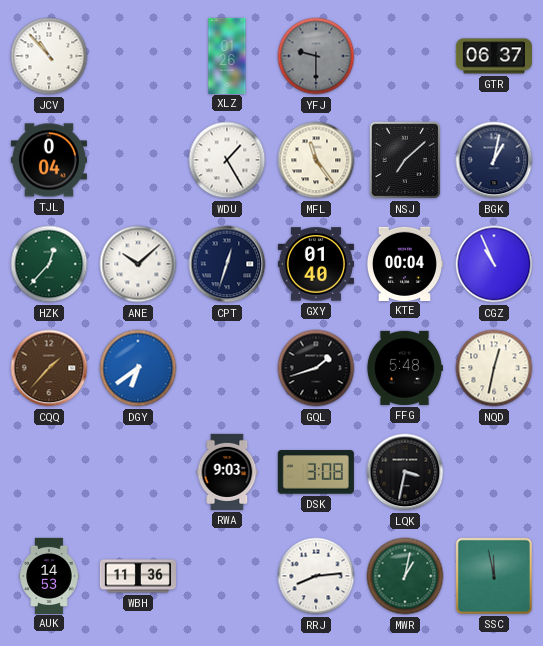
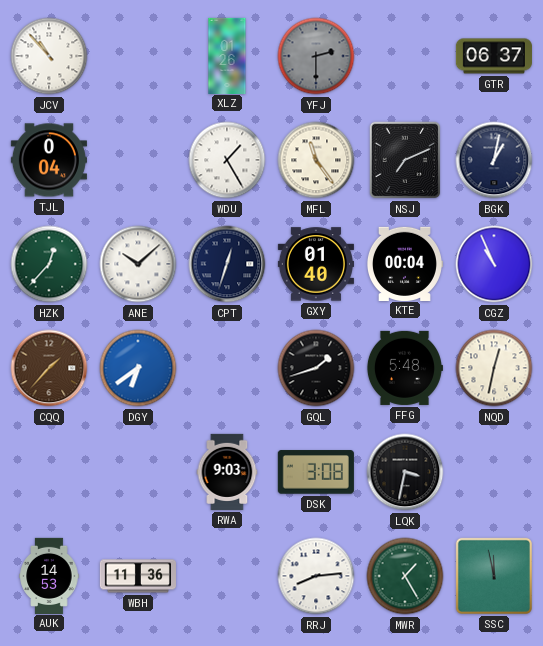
YFJ: 9:30 -> 2:30 (316, 56)
NSJ: 7:08 -> 7:11 (405, 160)
MWR: 1:02 -> 1:25 (405, 576)
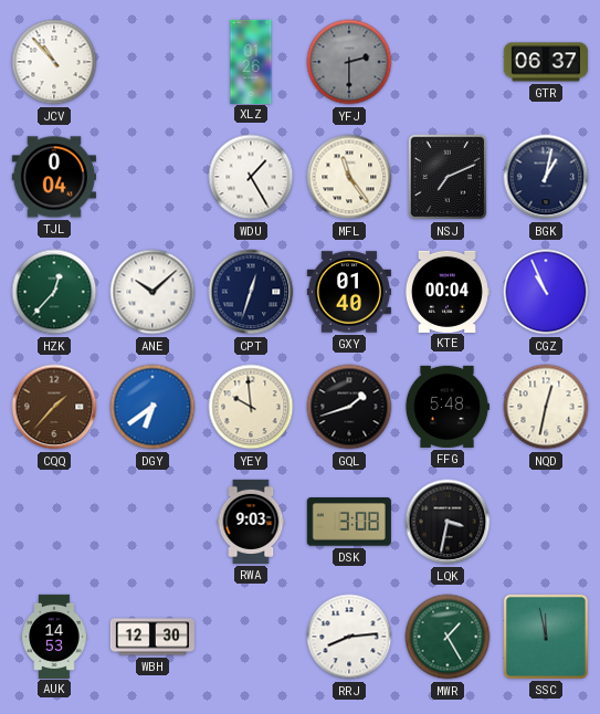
YEY: none -> 9:59 (251, 407)
WBH: 11:36 -> 12:30 (152, 637)
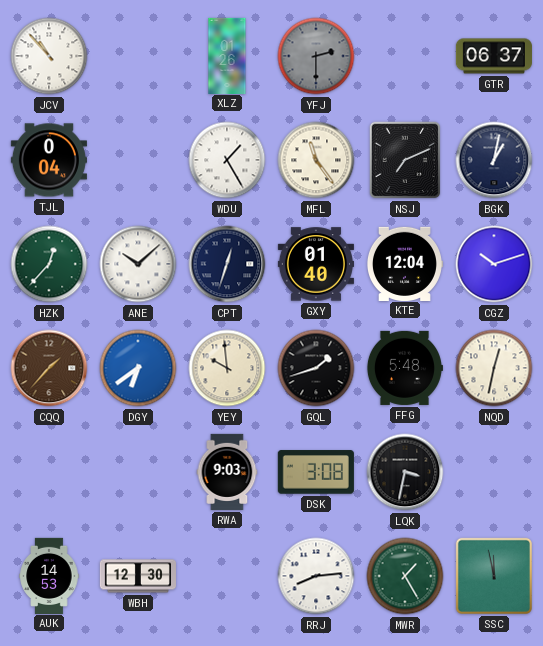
KTE: 00:04 -> 12:04 (404, 263)
CGZ: 10:56 -> 10:12 (494, 264)
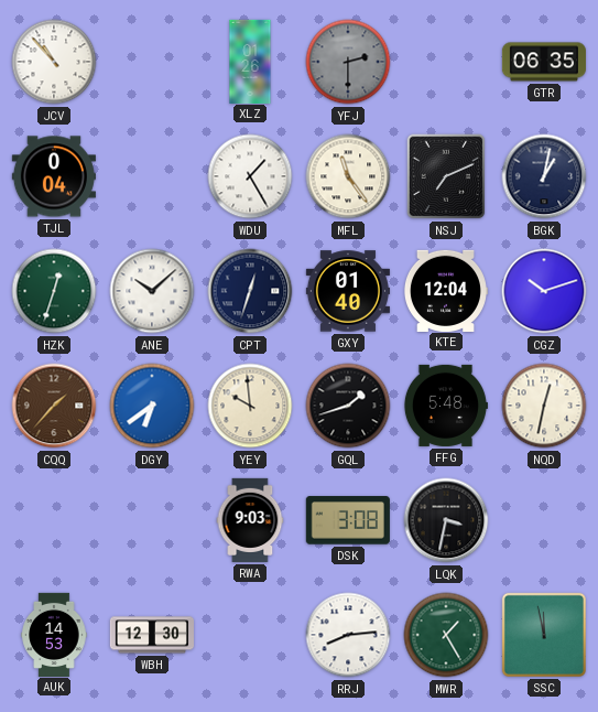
GTR: 06:37 -> 06:35 (544, 62)
HZK: 12:37 -> 12:33 (54, 291)
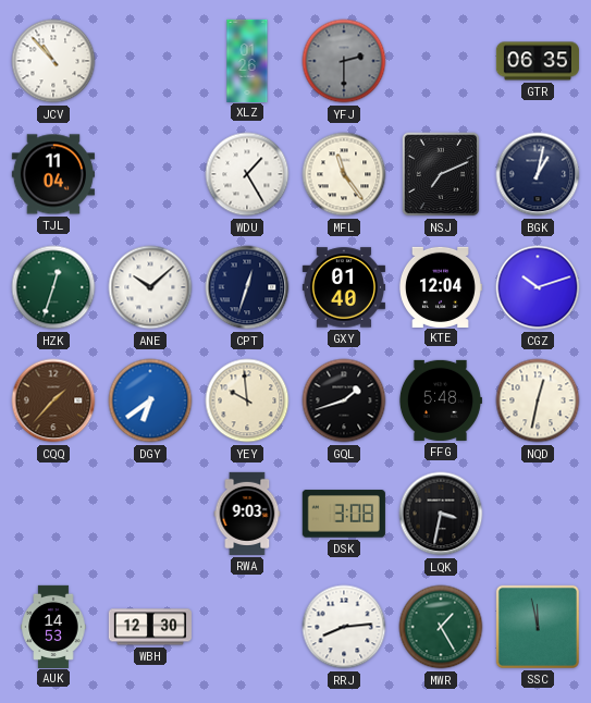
TJL: 0:04 -> 11:04 (53, 174)
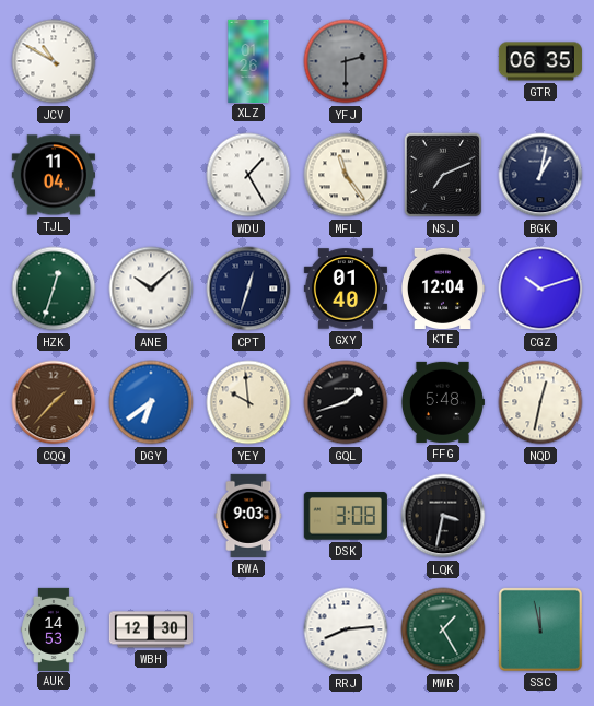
JCV: 10:53 -> 10:50 (54, 61)
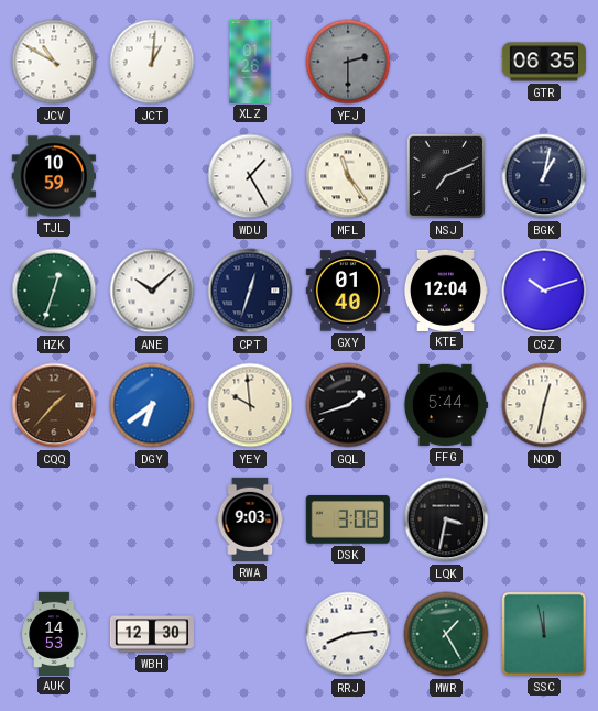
JCT: none -> 1:01 (152, 62)
TJL: 11:04 -> 10:59 (54, 176)
FFG: 5:48 -> 5:44 (445, 405)
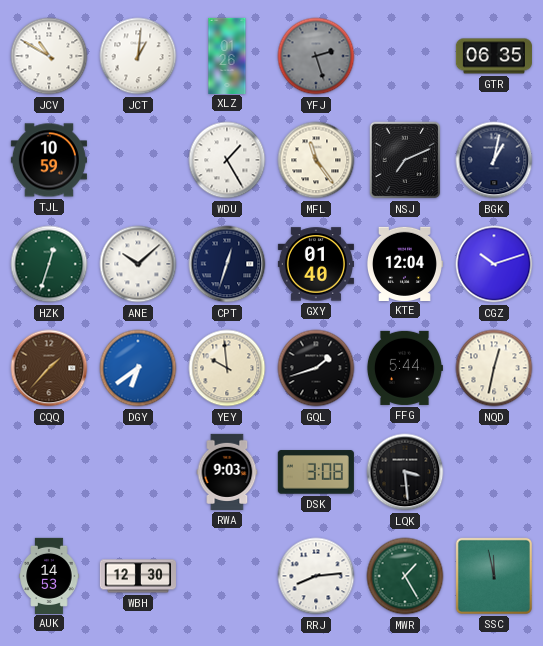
YFJ: 2:30 -> 2:27 (316, 56)
LQK: 3:32 -> 3:29 (405, 472)
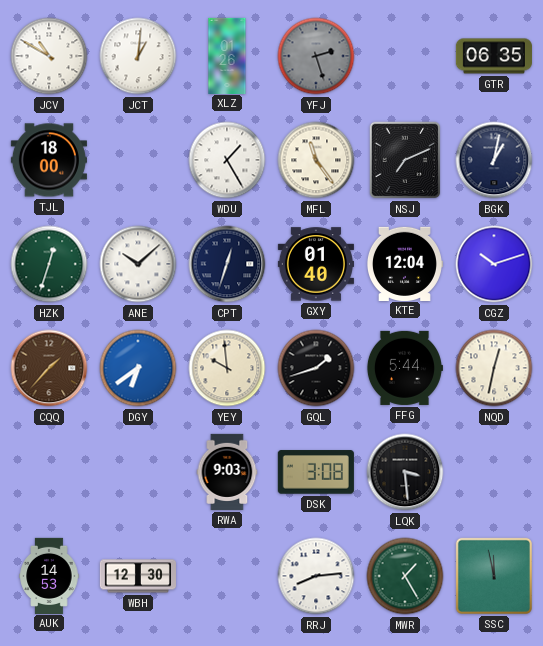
TJL: 10:59 -> 18:00 (49, 160)
